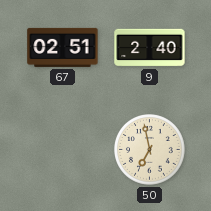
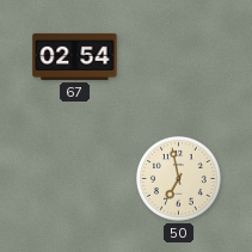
67: 02:51 -> 02:54 (75, 56)
9: 2:40 -> none (150, 48)
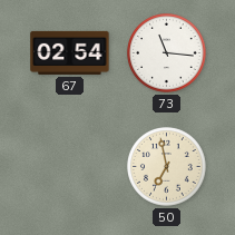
73: none -> 11:16 (167, 53)
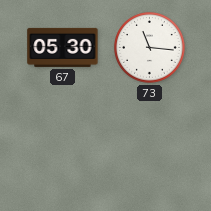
67: 02:54 -> 05:30 (63, 47)
50: 6:58 -> none (167, 167)
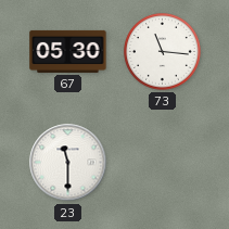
23: none -> 11:30 (68, 163)
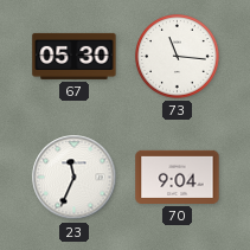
23: 11:30 -> 11:34 (75, 178)
70: none -> 9:04 (178, 177)
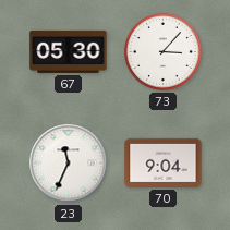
73: 11:16 -> 3:07 (164, 52)
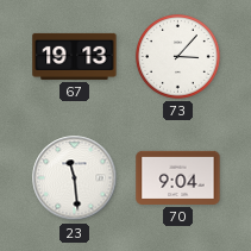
67: 05:30 -> 19:13 (75, 56)
23: 11:34 -> 11:29 (75, 178)
